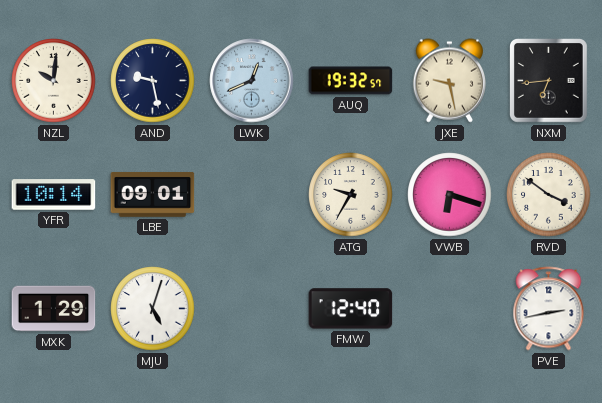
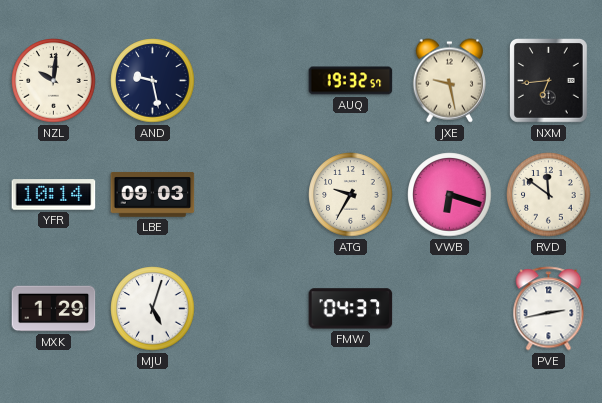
LWK: 12:41 -> none (252, 81)
LBE: 09:01 -> 09:03 (153, 194)
RVD: 3:51 -> 11:51 (549, 195)
FMW: 12:40 -> 04:37 (351, 309)
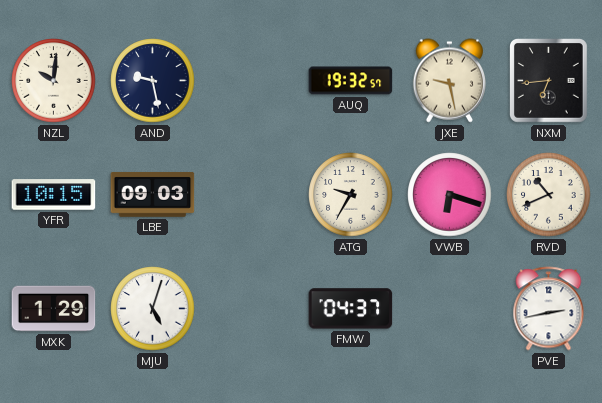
YFR: 10:14 -> 10:15 (54, 195)
RVD: 11:51 -> 10:41 (549, 195)
